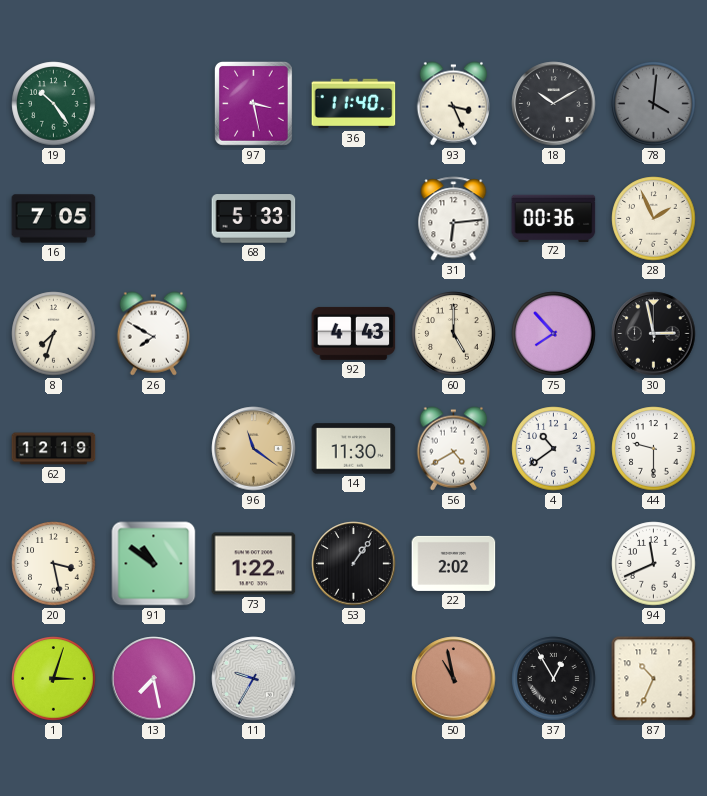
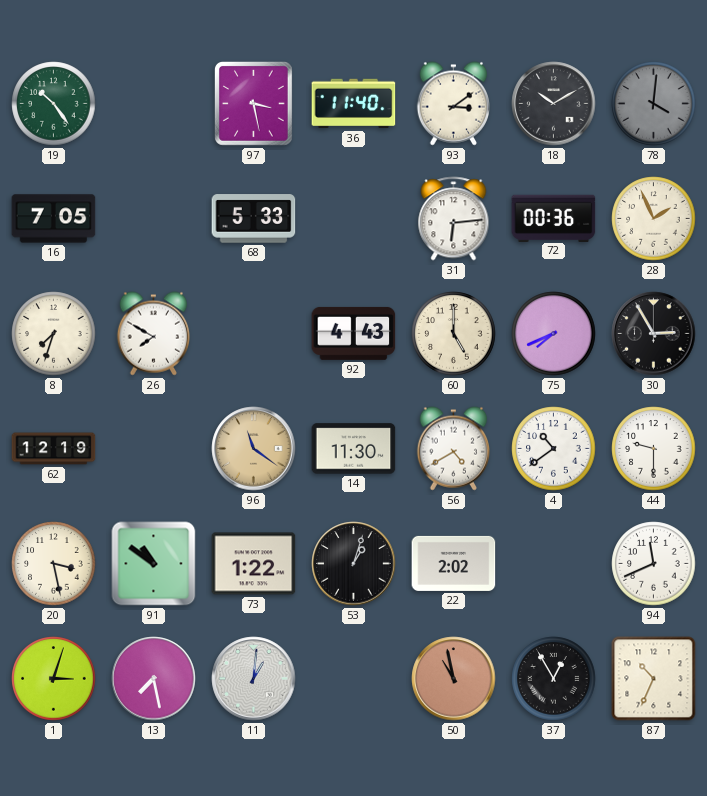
93: 3:26 -> 3:09 (453, 104)
75: 7:53 -> 7:41 (554, 334)
30: 2:58 -> 2:55 (654, 334)
53: 1:06 -> 1:03 (354, 564)
11: 9:35 -> 1:01 (254, 679)
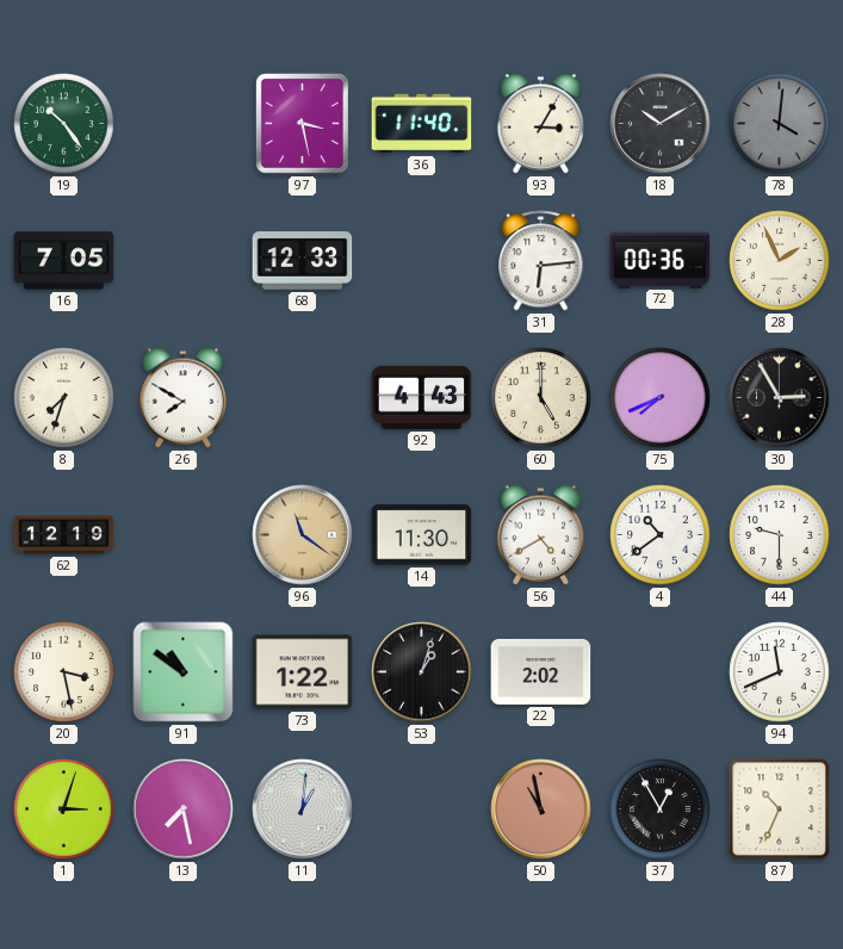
93: 3:09 -> 3:05 (540, 124)
68: 5:33 -> 12:33 (303, 261)
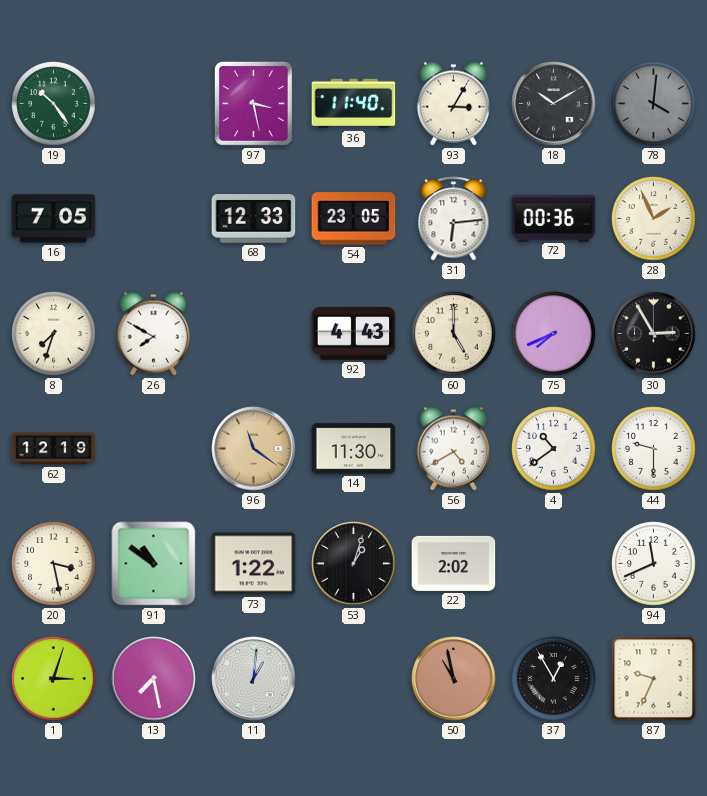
54: none -> 23:05 (354, 219)
87: 10:34 -> 9:34 (654, 679)
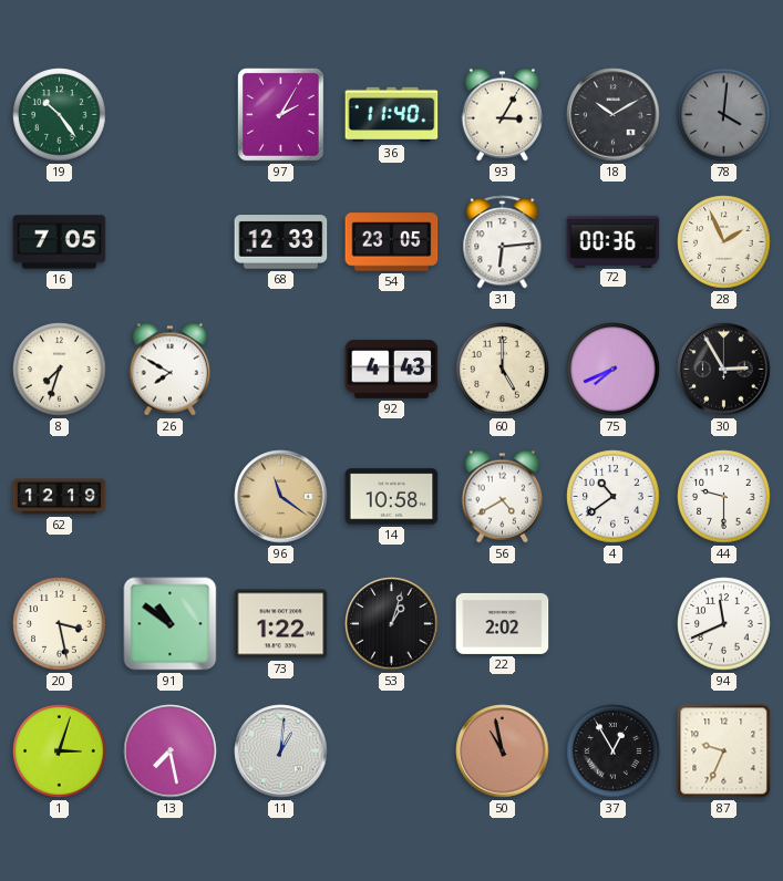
97: 3:28 -> 2:05 (280, 115)
14: 11:30 -> 10:58 (392, 497)
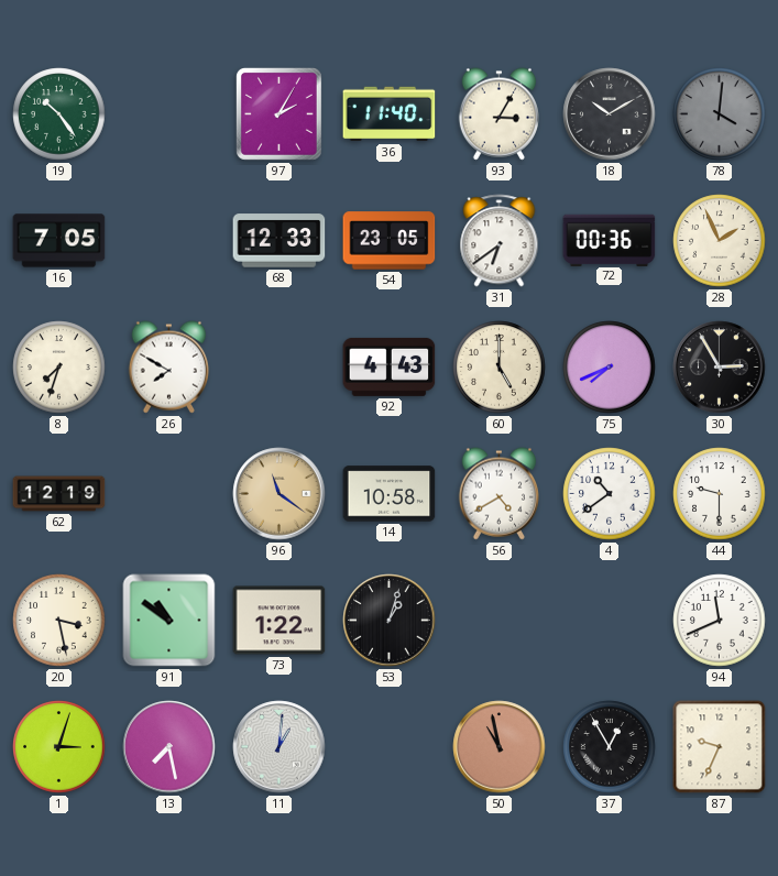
31: 6:14 -> 6:39 (500, 241)
22: 2:02 -> none (503, 623)
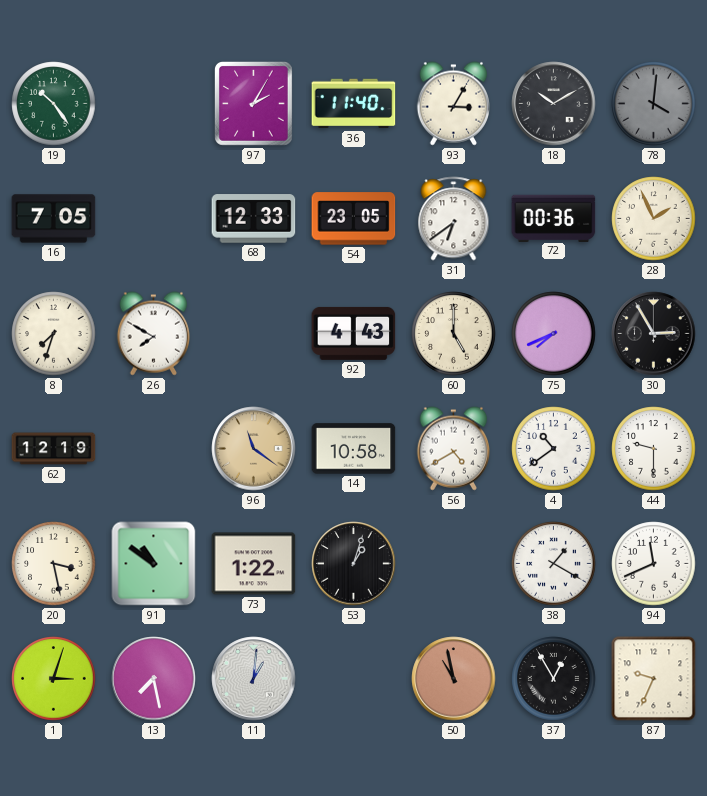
38: none -> 1:20 (554, 564)
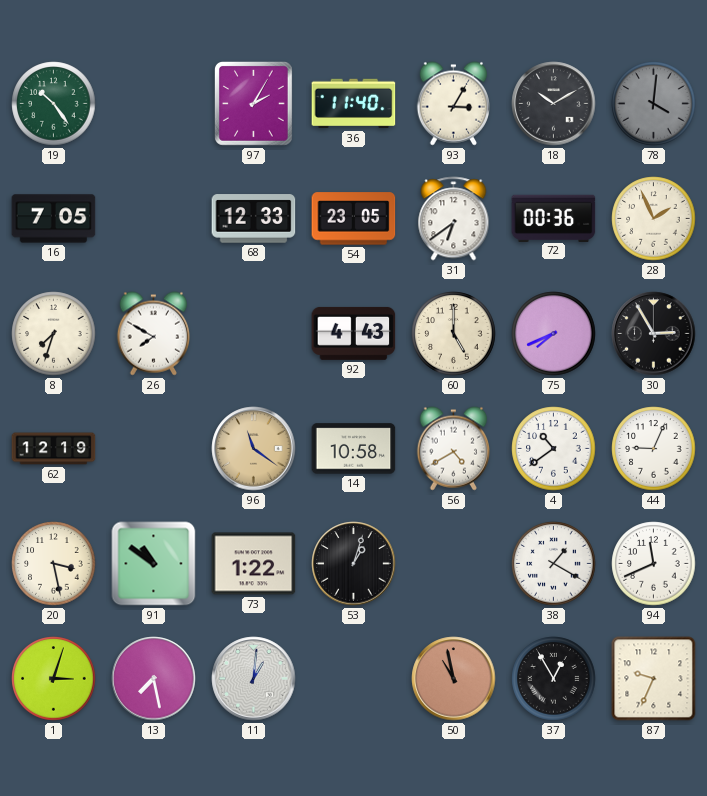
44: 9:30 -> 9:04 (654, 449)
